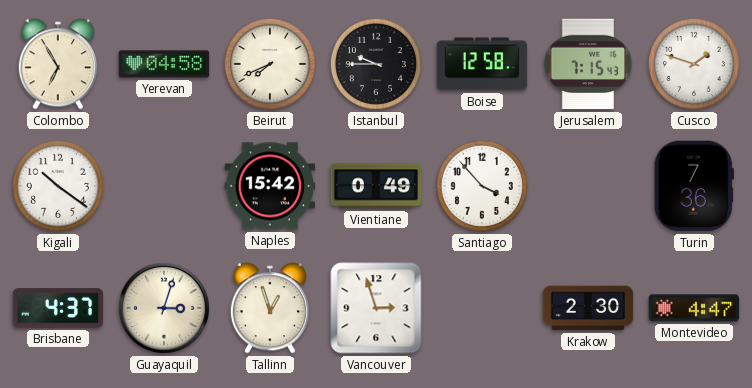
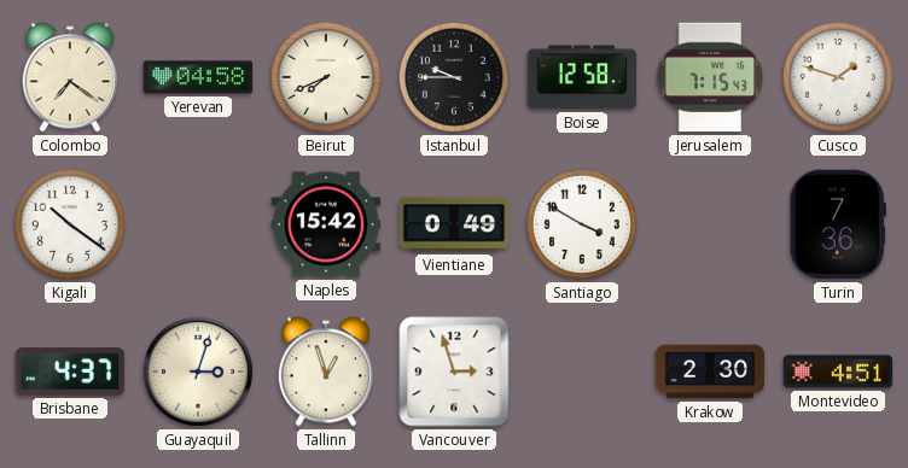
Colombo: 6:55 -> 7:21 (69, 77)
Santiago: 3:53 -> 3:50 (582, 224)
Montevideo: 4:47 -> 4:51 (838, 372)
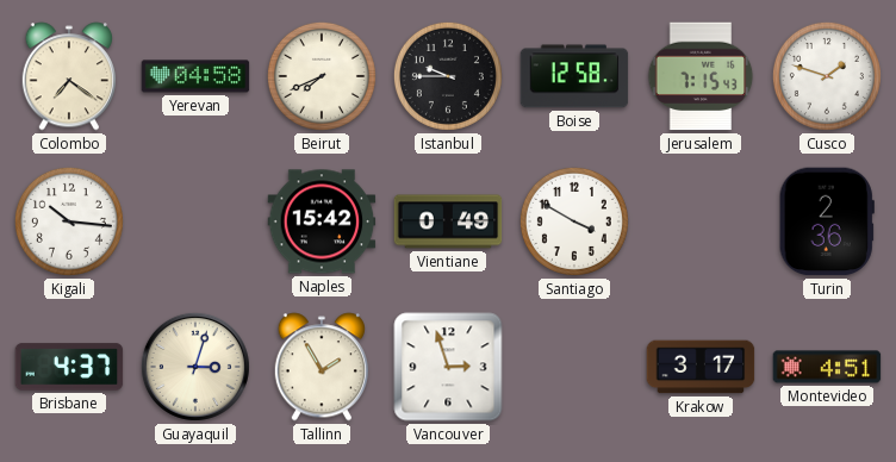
Kigali: 10:21 -> 10:16 (69, 221)
Turin: 7:36 -> 2:36 (827, 221)
Tallinn: 12:57 -> 1:55 (321, 367)
Krakow: 2:30 -> 3:17 (701, 367)
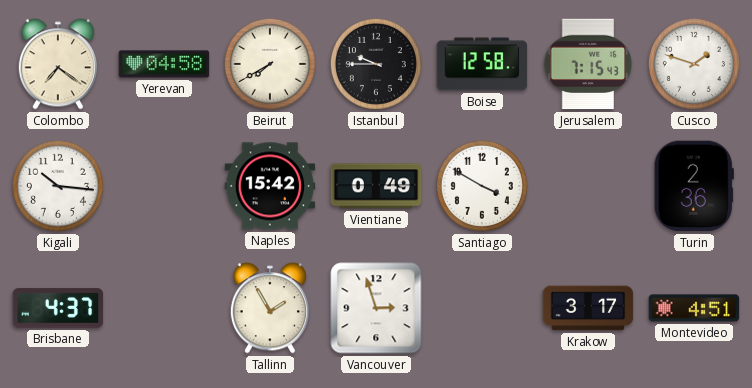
Beirut: 7:41 -> 7:40 (270, 64)
Guayaquil: 3:03 -> none (195, 367)
